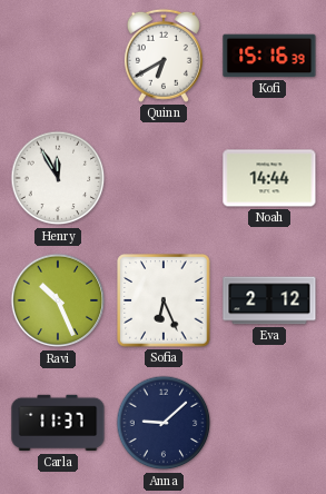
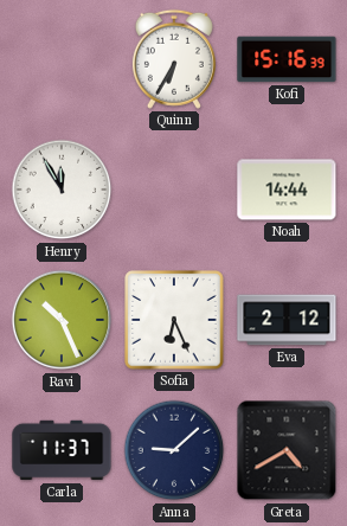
Quinn: 6:40 -> 6:35 (174, 59)
Greta: none -> 4:40 (287, 450)
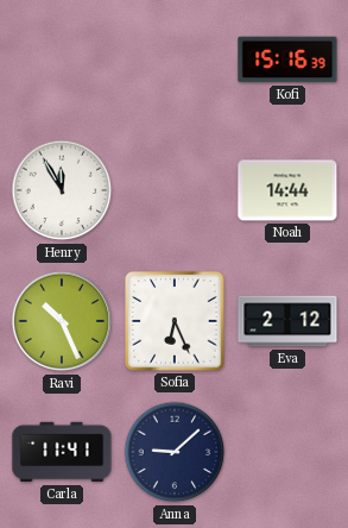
Quinn: 6:35 -> none (174, 59)
Carla: 11:37 -> 11:41 (62, 452)
Greta: 4:40 -> none (287, 450)
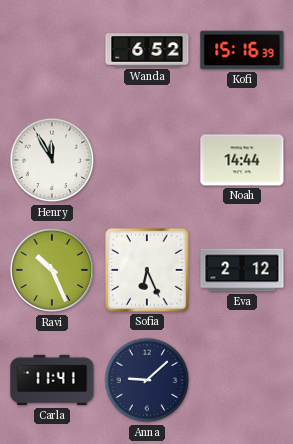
Wanda: none -> 6:52 (147, 50)
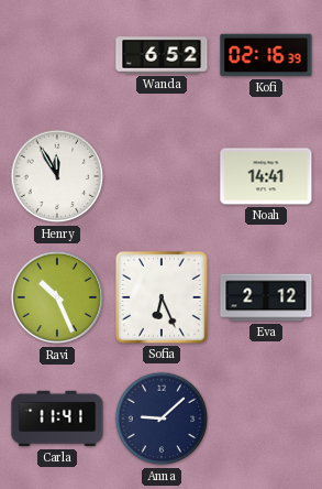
Kofi: 15:16 -> 02:16 (266, 55)
Noah: 14:44 -> 14:41 (266, 176)
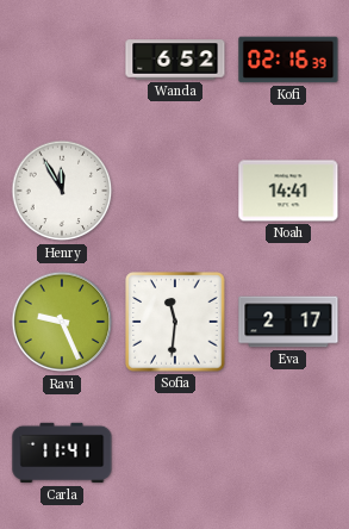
Ravi: 10:26 -> 9:26 (62, 322)
Sofia: 6:26 -> 11:31 (175, 322)
Eva: 2:12 -> 2:17 (288, 322)
Anna: 9:08 -> none (162, 419)
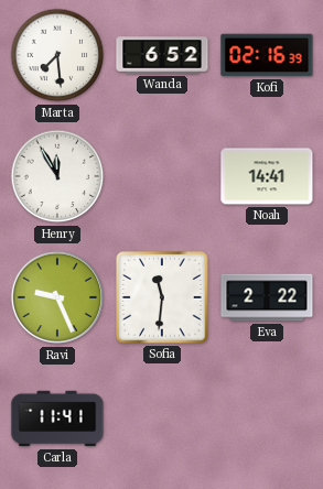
Marta: none -> 7:29 (57, 55)
Eva: 2:17 -> 2:22 (267, 297)
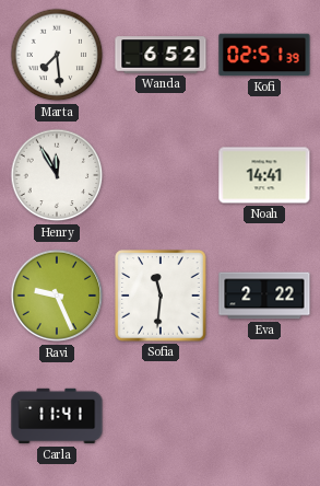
Kofi: 02:16 -> 02:51 (264, 55)
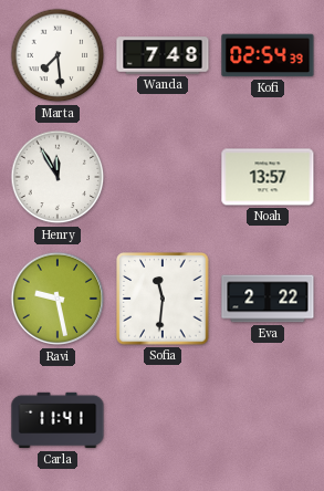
Wanda: 6:52 -> 7:48 (163, 55)
Kofi: 02:51 -> 02:54 (268, 55)
Noah: 14:41 -> 13:57 (268, 177)
Ravi: 9:26 -> 9:28 (58, 299)
